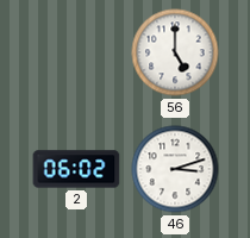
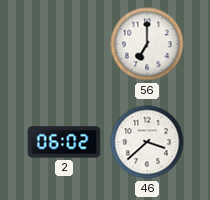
56: 5:00 -> 7:00 (147, 44)
46: 3:12 -> 3:38 (147, 142)
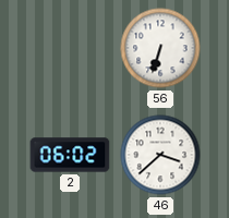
56: 7:00 -> 6:33 (160, 48)
